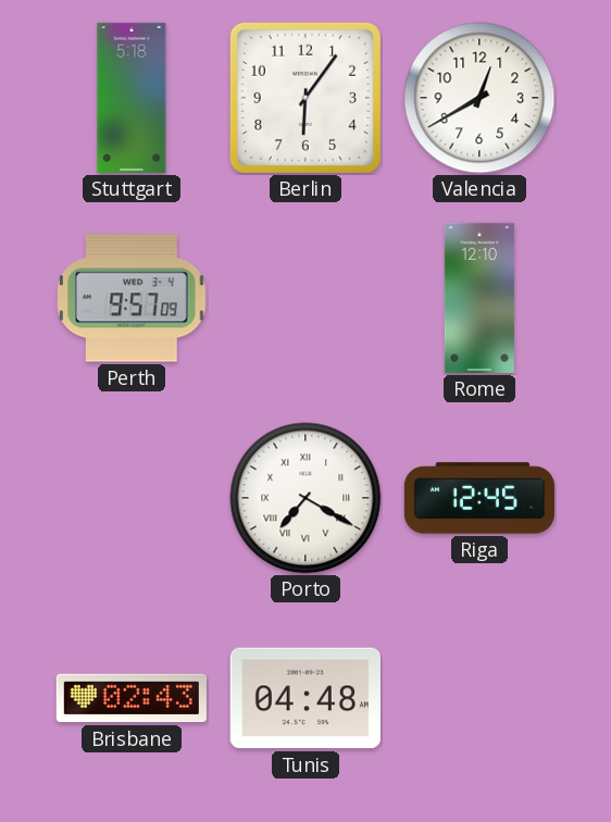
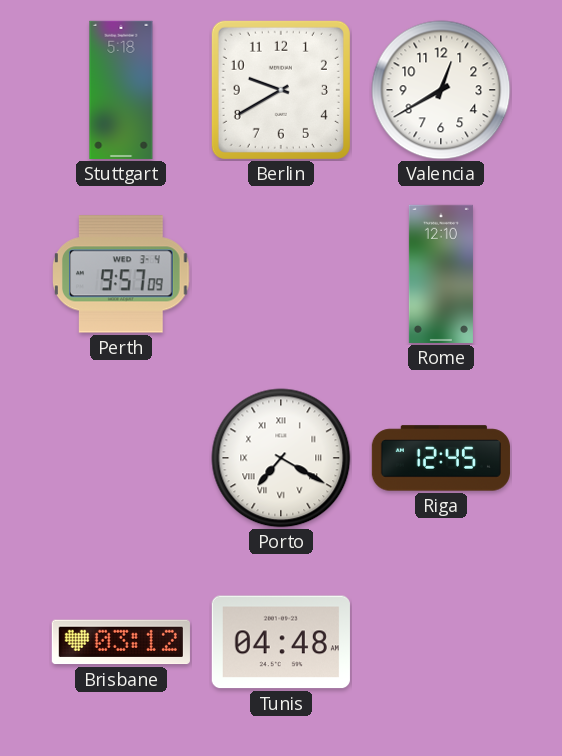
Berlin: 6:06 -> 9:40 (281, 90)
Brisbane: 02:43 -> 03:12 (121, 642)
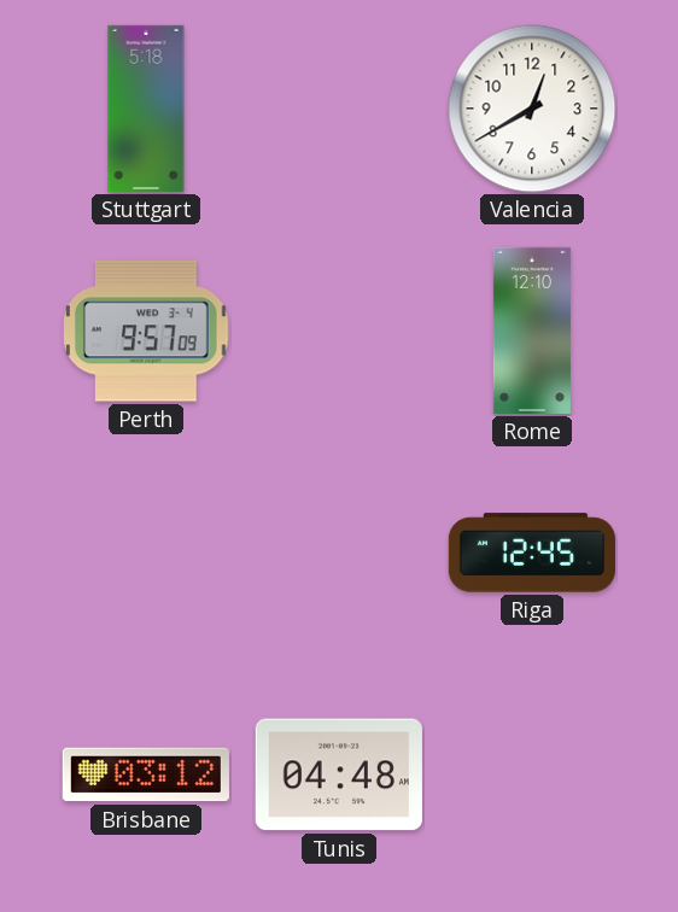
Berlin: 9:40 -> none (281, 90)
Porto: 7:20 -> none (281, 458)
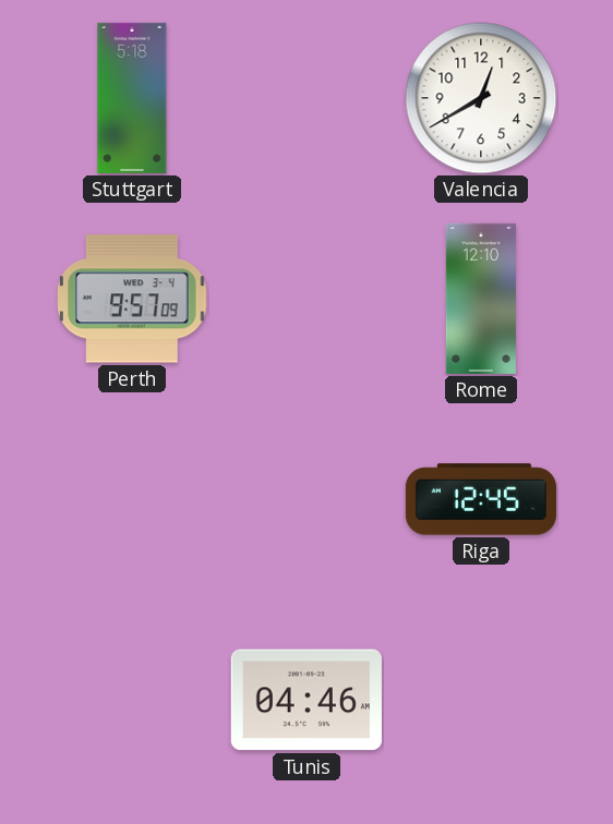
Brisbane: 03:12 -> none (146, 774)
Tunis: 04:48 -> 04:46 (306, 700)
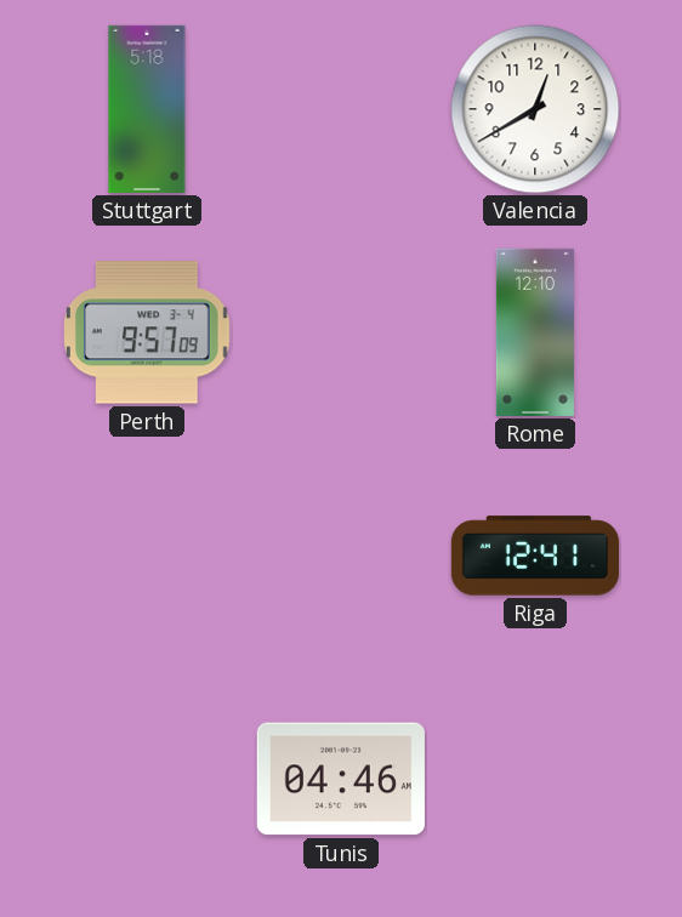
Riga: 12:45 -> 12:41 (535, 556)
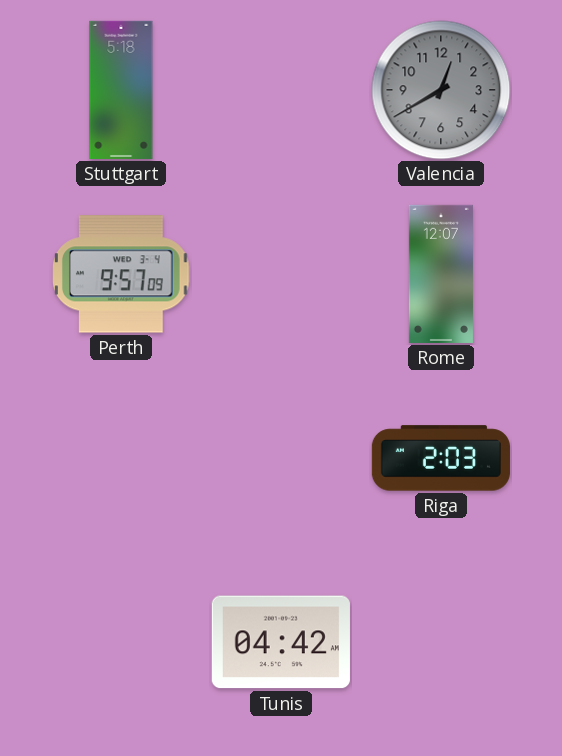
Valencia dial: white -> grey (441, 90)
Rome: 12:10 -> 12:07 (441, 274)
Riga: 12:41 -> 2:03 (441, 458)
Tunis: 04:46 -> 04:42 (281, 642)
